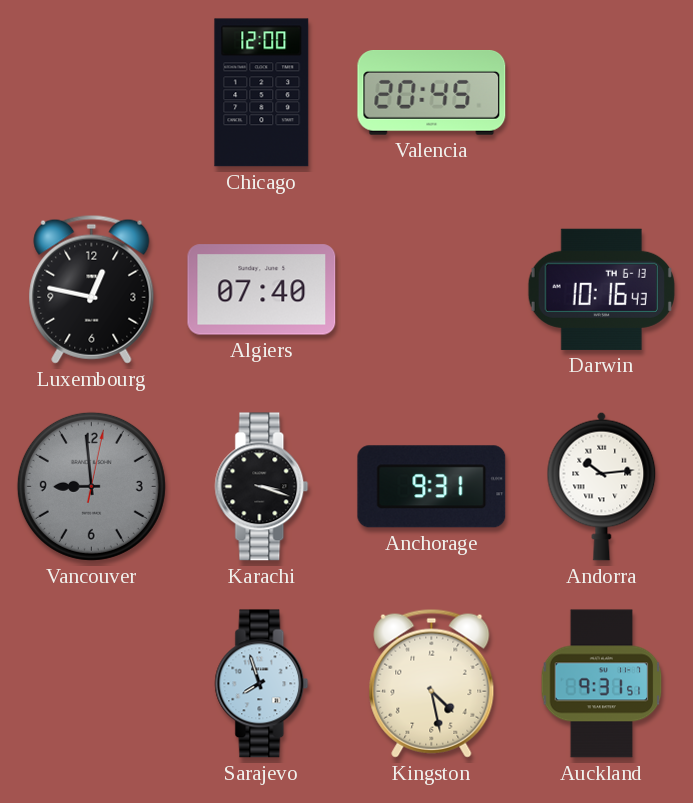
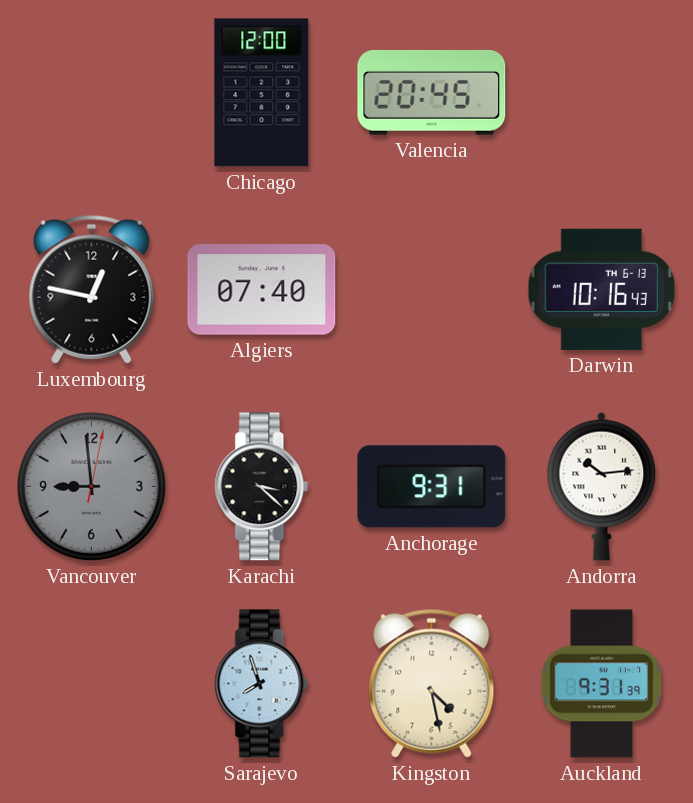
Karachi: 3:18 -> 3:22 (262, 487)
Auckland: 9:31:51 -> 9:31:39 (602, 684)
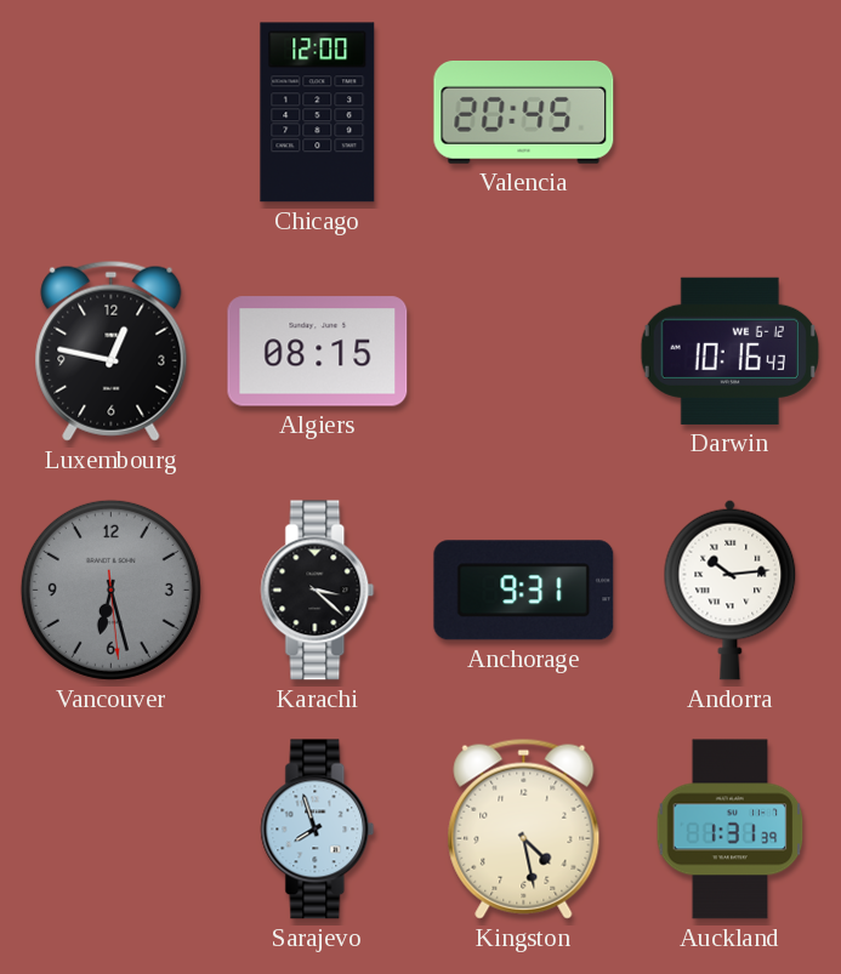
Algiers: 07:40 -> 08:15 (318, 352)
Darwin date: TH 6-13 -> WE 6-12 (729, 351)
Vancouver: 8:59 -> 6:27 (110, 589)
Auckland: 9:31 -> 1:31 (731, 830)
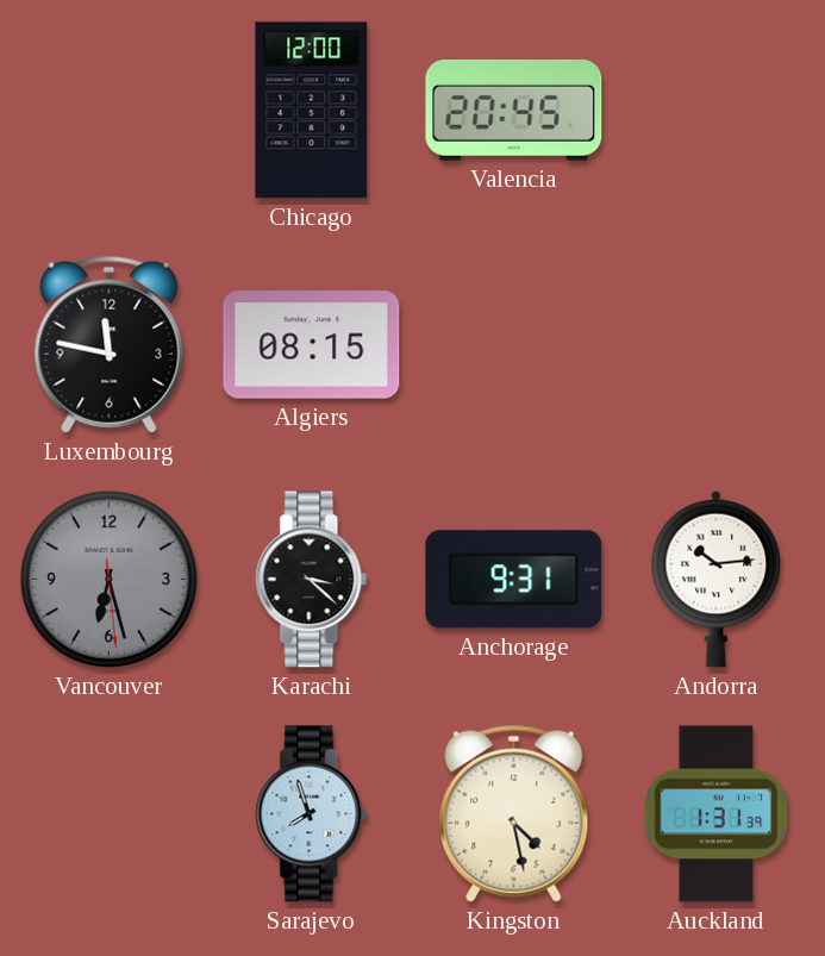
Luxembourg: 12:47 -> 11:47 (110, 344)
Darwin: 10:16 -> none (729, 351)
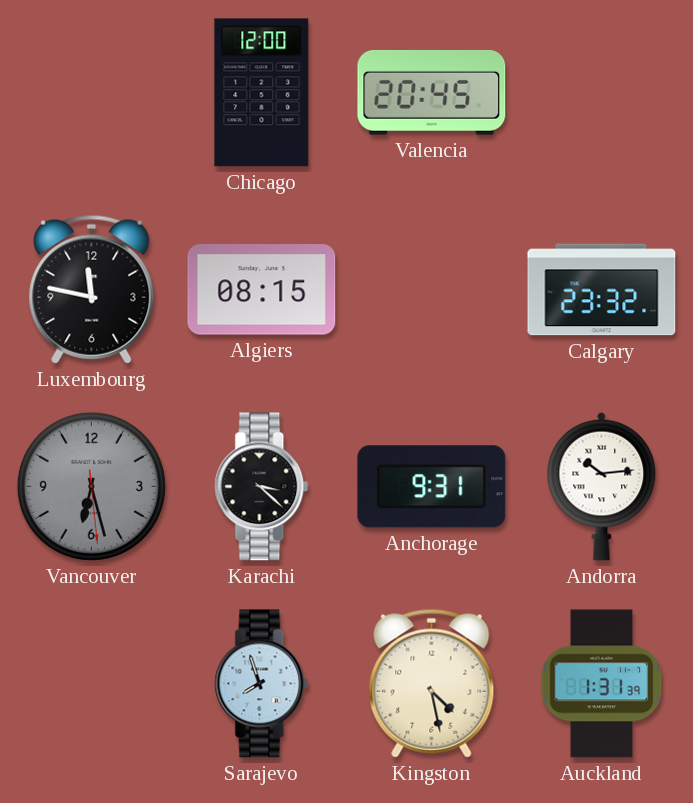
Calgary: none -> 23:32 (602, 290)
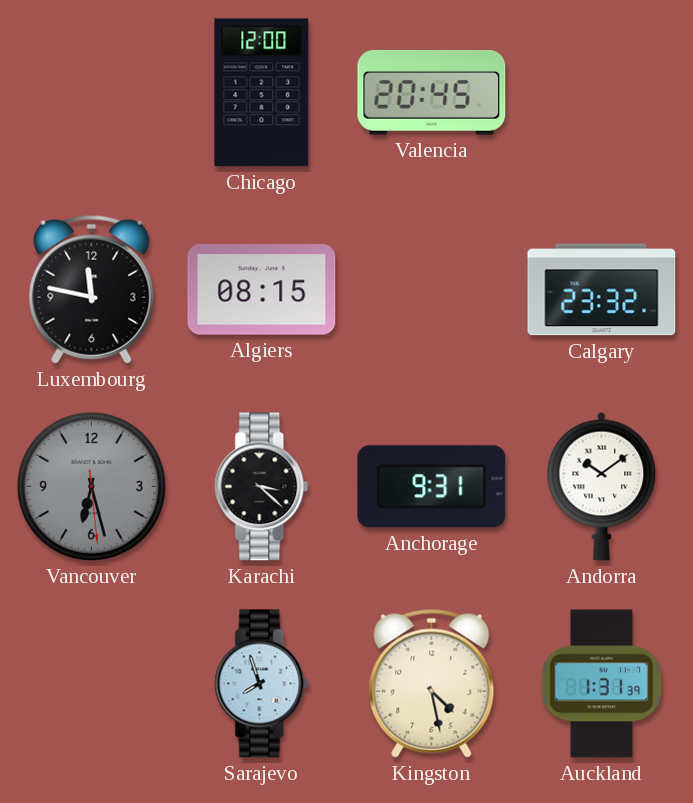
Andorra: 10:14 -> 10:09 (602, 486)
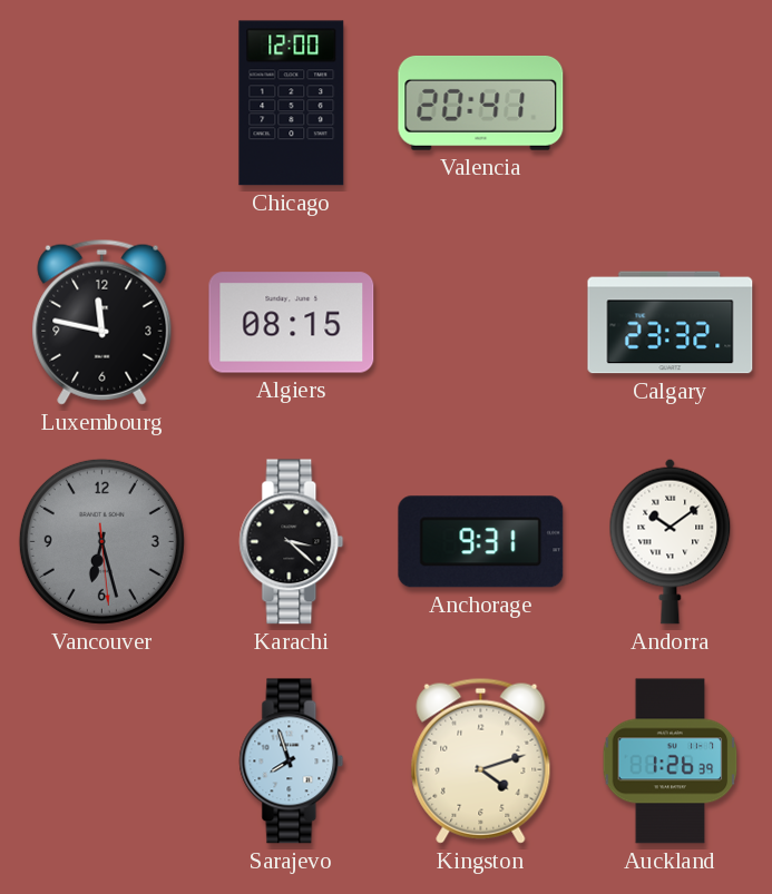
Valencia: 20:45 -> 20:41 (481, 104)
Kingston: 4:28 -> 4:12 (481, 760)
Auckland: 1:31 -> 1:26 (671, 762)
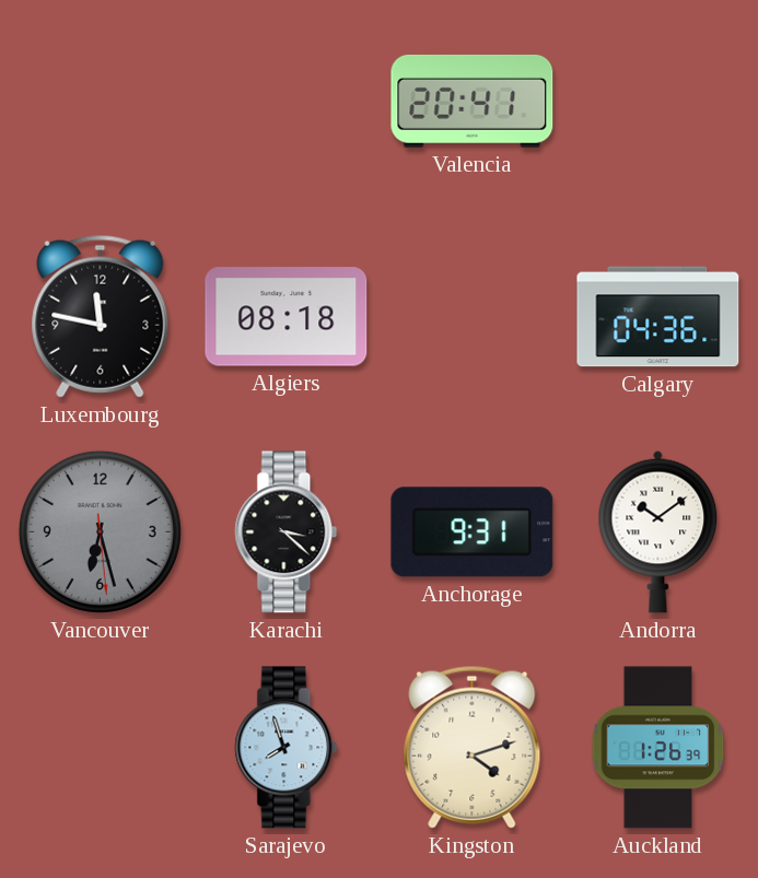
Chicago: 12:00 -> none (292, 104)
Algiers: 08:15 -> 08:18 (287, 317)
Calgary: 23:32 -> 04:36 (658, 317)
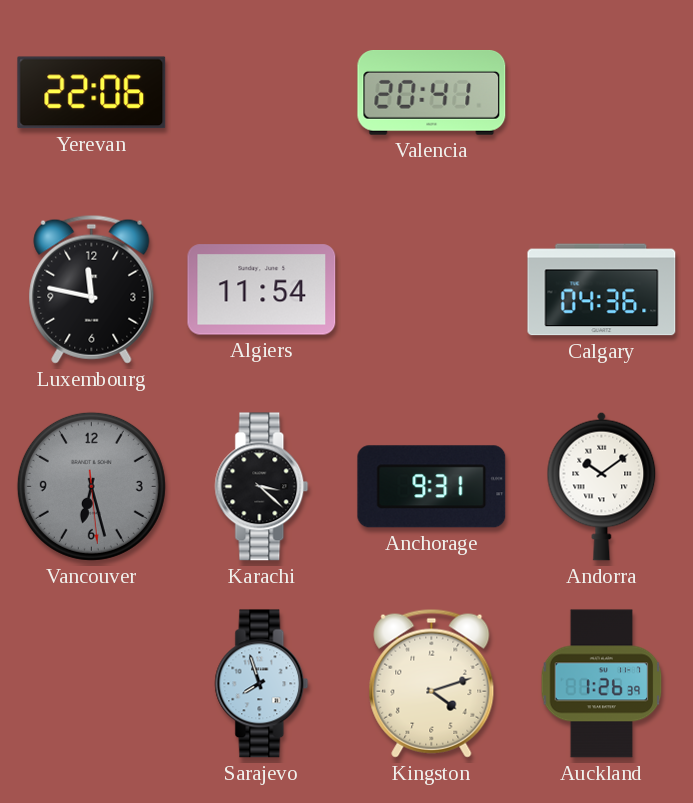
Yerevan: none -> 22:06 (92, 93)
Algiers: 08:18 -> 11:54 (262, 290)
